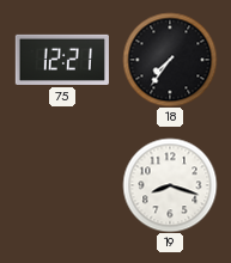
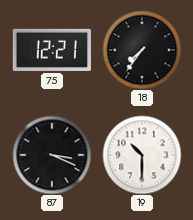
87: none -> 3:19 (52, 155)
19: 8:18 -> 10:30 (142, 155)
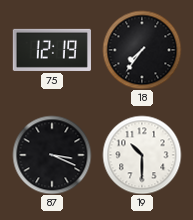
75: 12:21 -> 12:19 (52, 50)
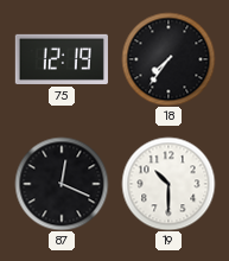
87: 3:19 -> 12:19 (62, 184)
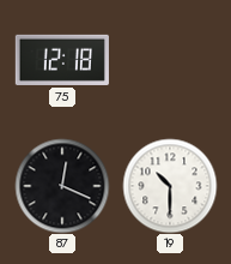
75: 12:19 -> 12:18 (62, 60)
18: 7:36 -> none (168, 59)
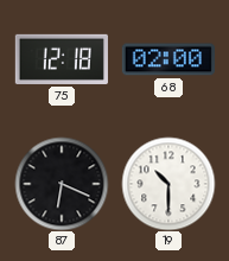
68: none -> 02:00 (168, 59)
87: 12:19 -> 6:19 (62, 184)
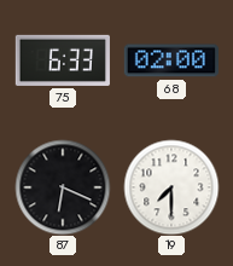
75: 12:18 -> 6:33 (63, 60)
19: 10:30 -> 7:30 (171, 187)
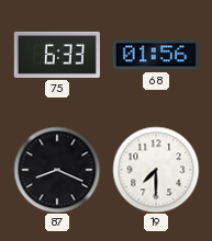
68: 02:00 -> 01:56 (156, 55)
87: 6:19 -> 8:19 (57, 170)
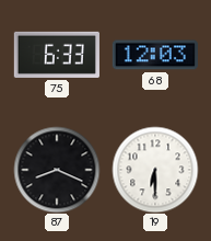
68: 01:56 -> 12:03 (155, 55)
19: 7:30 -> 6:30 (155, 170)
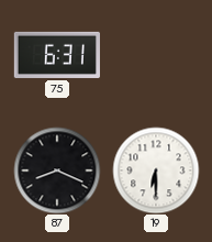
75: 6:33 -> 6:31 (57, 55)
68: 12:03 -> none (155, 55)
